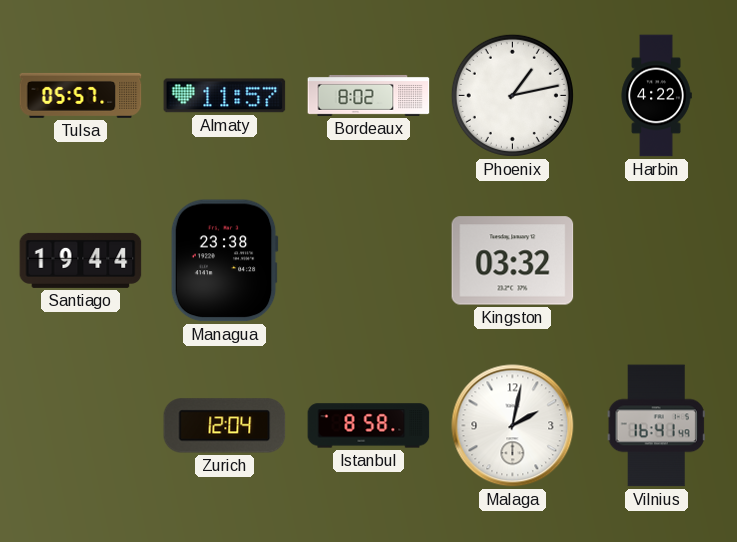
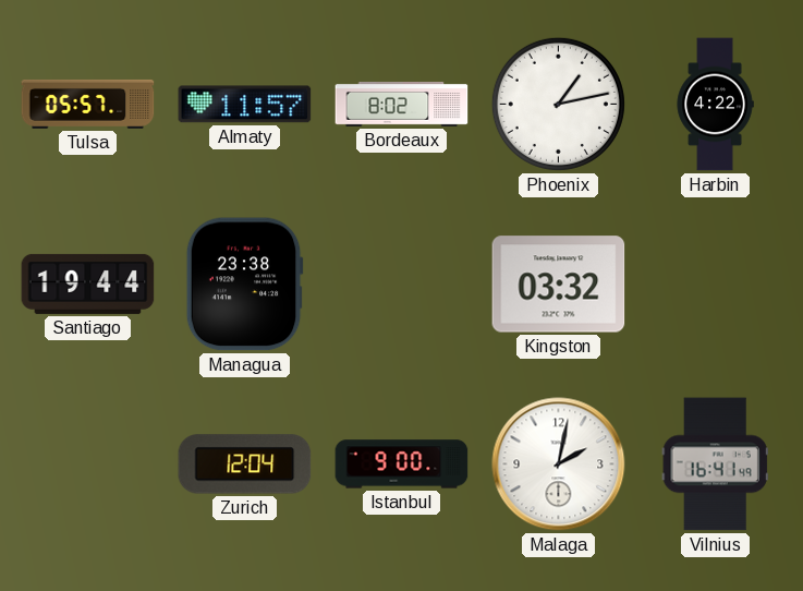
Istanbul: 8:58 -> 9:00 (402, 465)
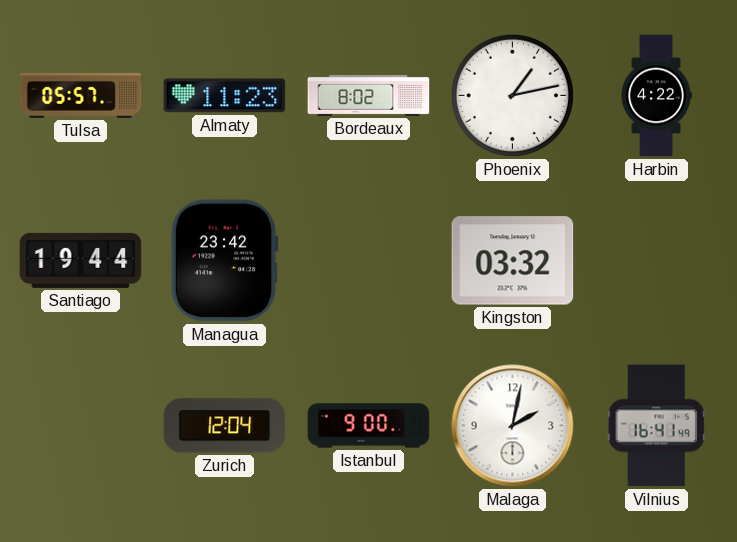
Almaty: 11:57 -> 11:23 (225, 96)
Managua: 23:38 -> 23:42 (224, 261)
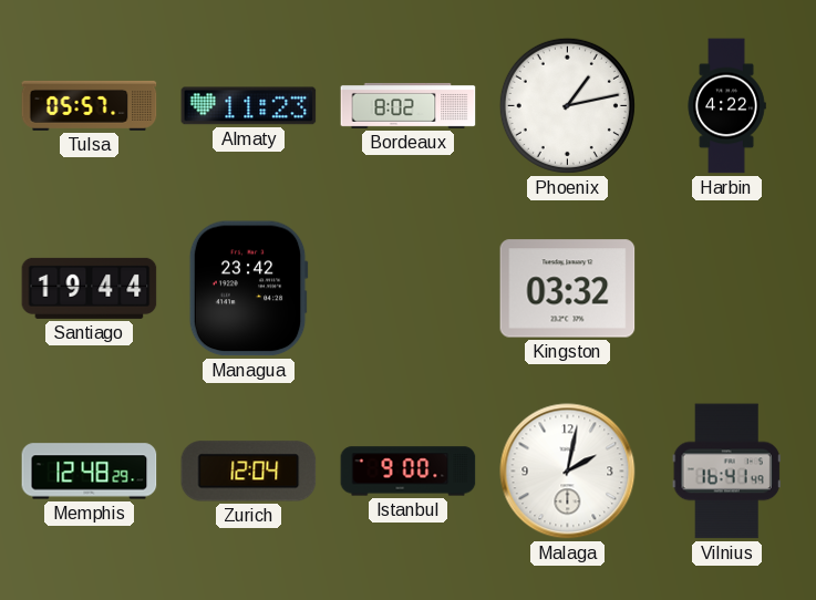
Memphis: none -> 12:48 (90, 472)
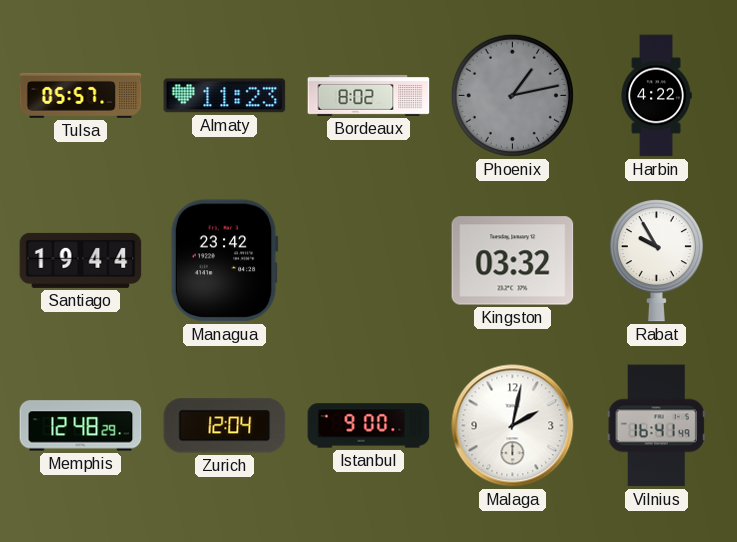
Phoenix dial: white -> grey (512, 95)
Rabat: none -> 9:55 (656, 261)
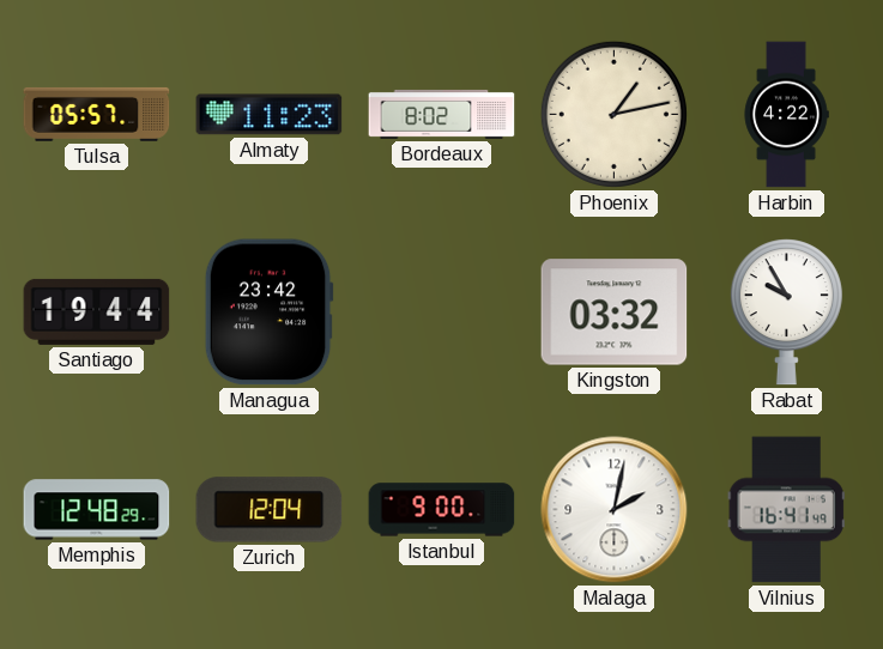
Phoenix dial: grey -> cream (613, 114)
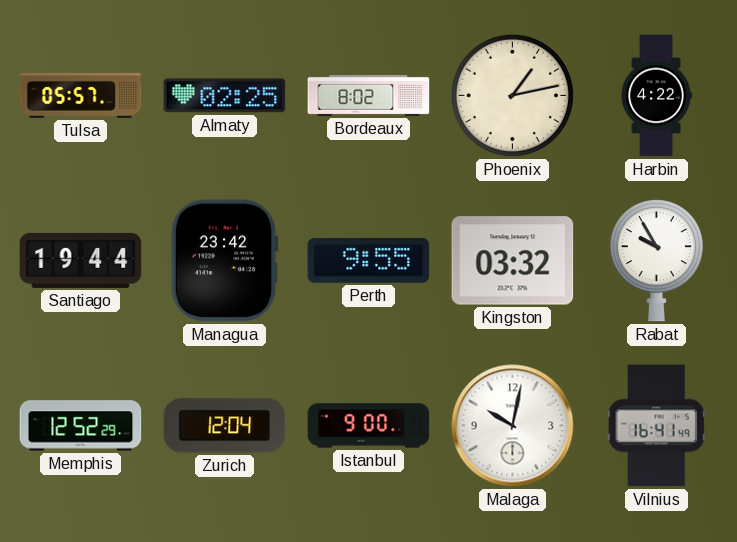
Almaty: 11:23 -> 02:25 (225, 96)
Perth: none -> 9:55 (369, 260)
Memphis: 12:48 -> 12:52 (81, 426)
Malaga: 2:02 -> 10:02 (513, 426)
